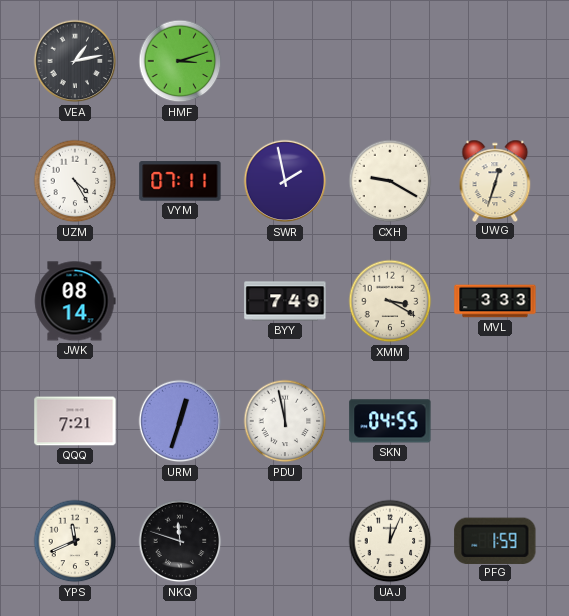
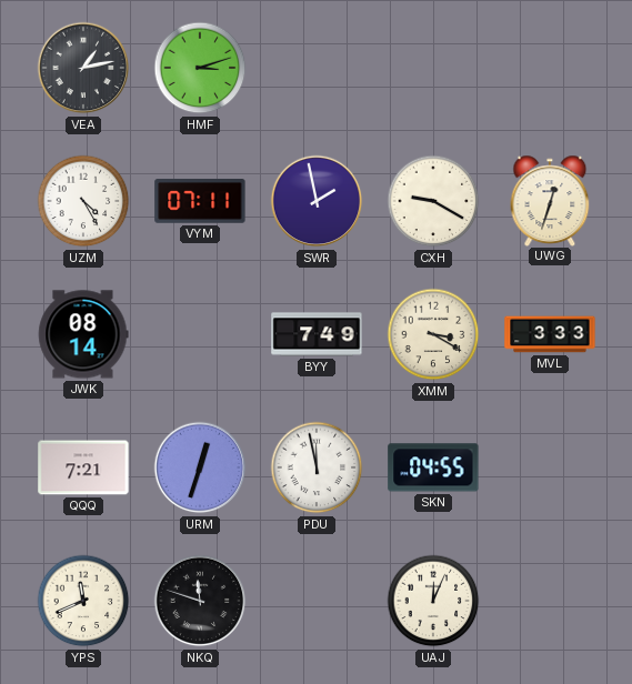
PFG: 1:59 -> none (495, 540)
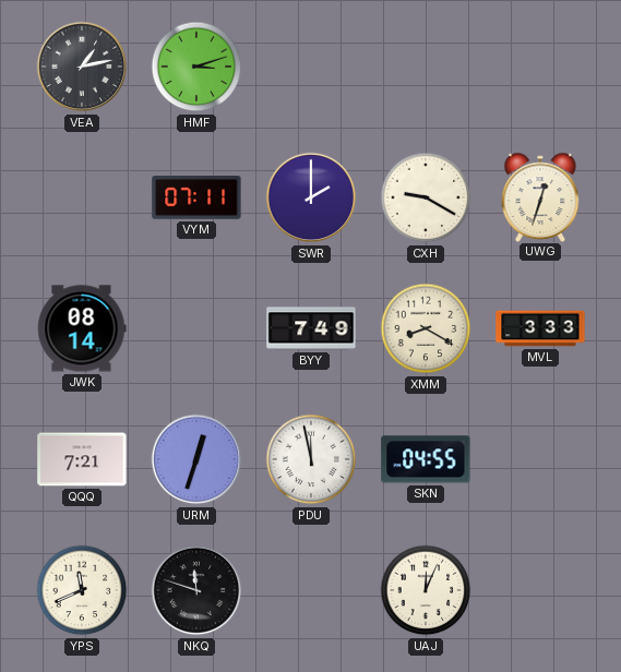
UZM: 4:25 -> none (83, 201)
SWR: 1:58 -> 2:00 (311, 197)
XMM: 3:20 -> 8:20 (426, 328)
